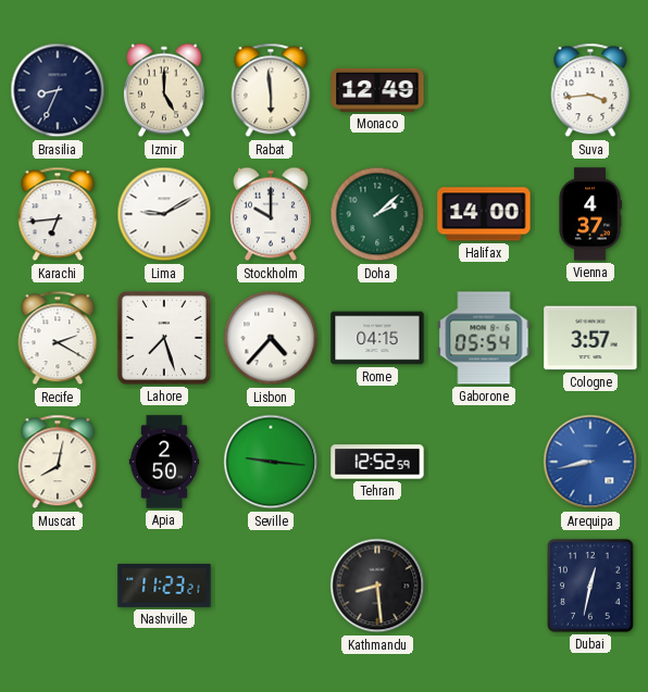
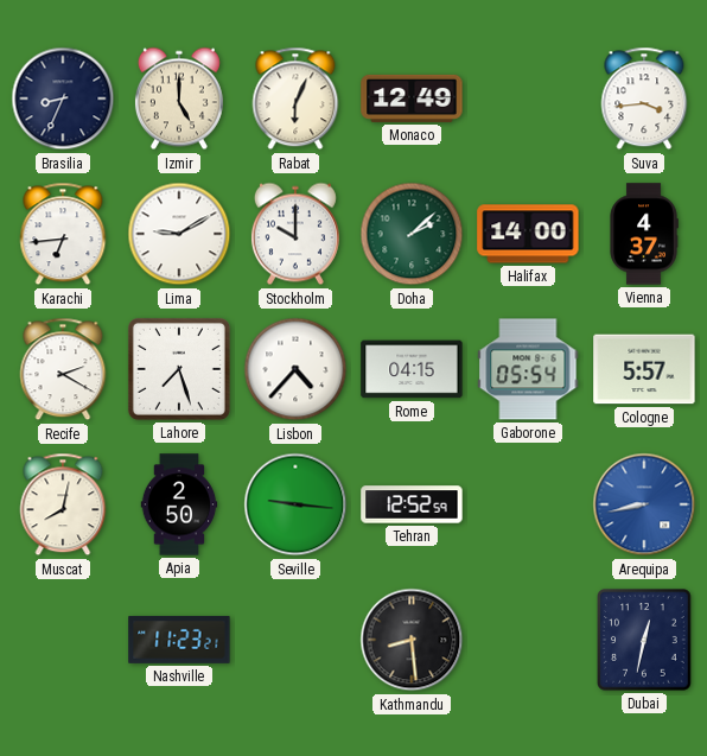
Rabat: 5:59 -> 6:04 (295, 99)
Cologne: 3:57 -> 5:57 (644, 369)
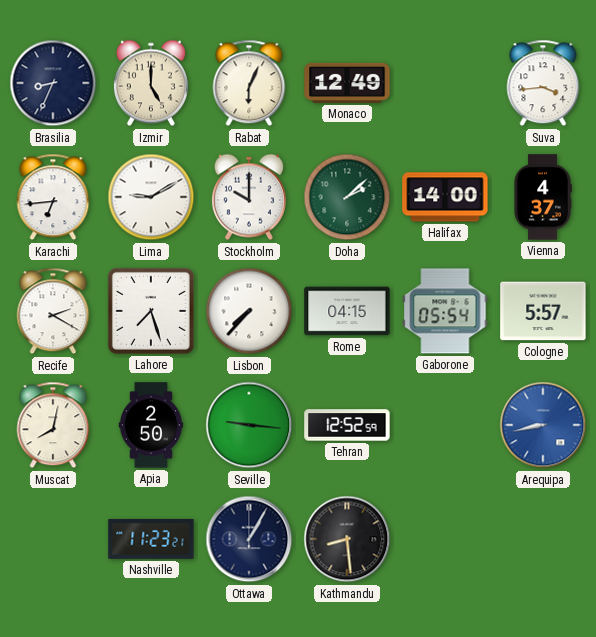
Lisbon: 4:37 -> 7:37 (249, 311)
Ottawa: none -> 1:05 (249, 539)
Dubai: 12:32 -> none (644, 640)
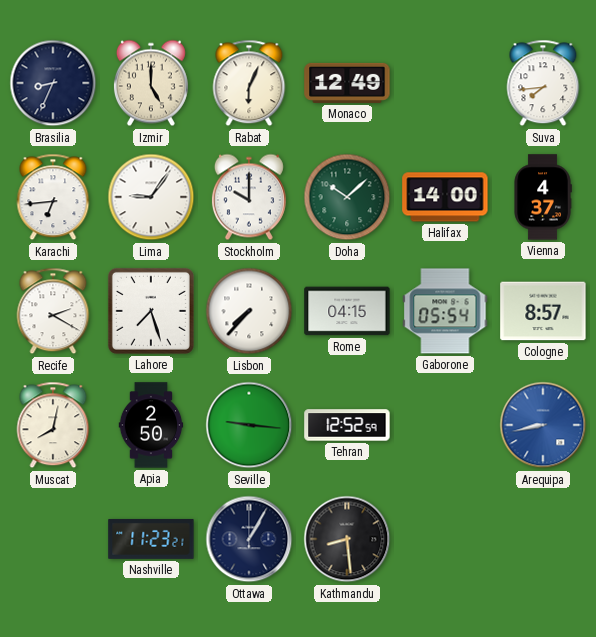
Suva: 3:44 -> 7:44 (543, 83)
Lima: 9:10 -> 9:06 (151, 197)
Doha: 2:08 -> 10:08 (347, 197)
Cologne: 5:57 -> 8:57 (543, 311)
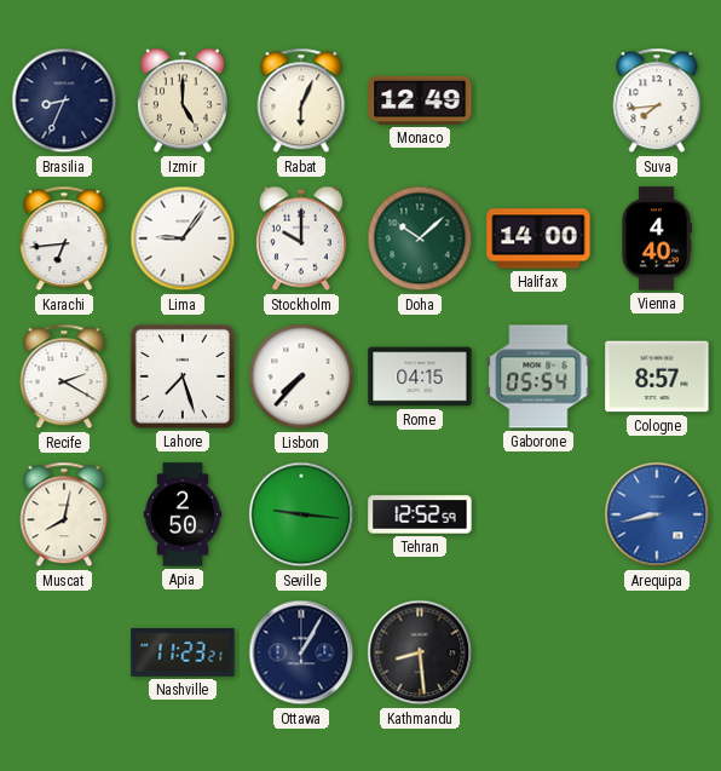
Vienna: 4:37 -> 4:40 (657, 238)
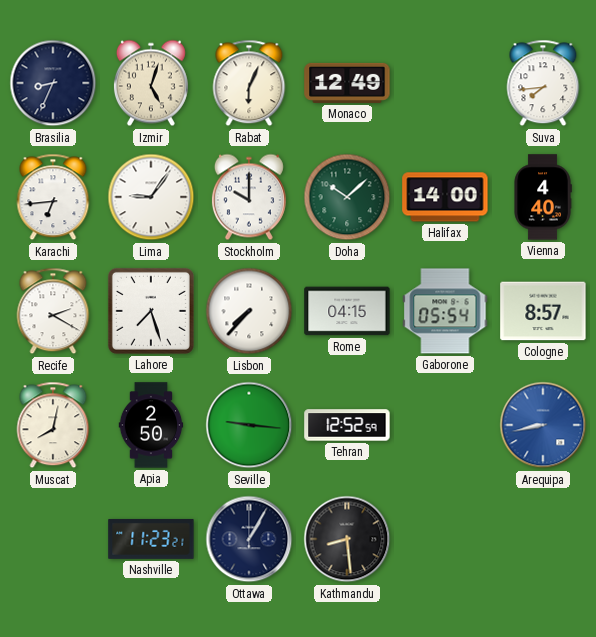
Izmir: 5:00 -> 5:03 (151, 83)
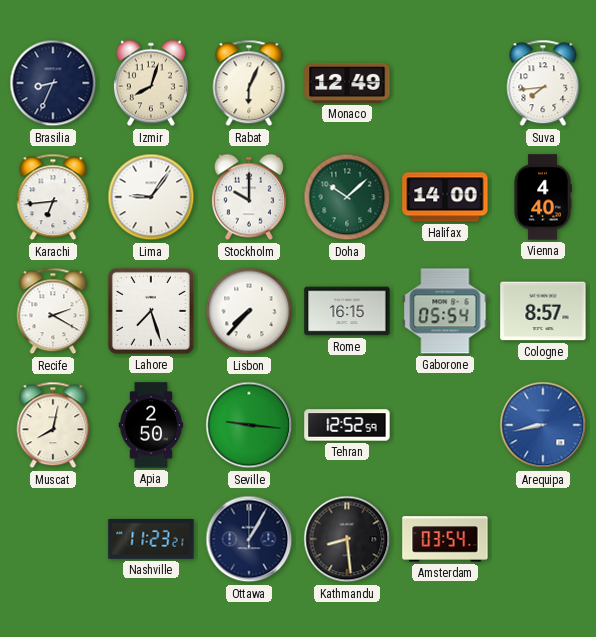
Izmir: 5:03 -> 8:03 (151, 83)
Rome: 04:15 -> 16:15 (347, 311)
Amsterdam: none -> 03:54 (445, 539)
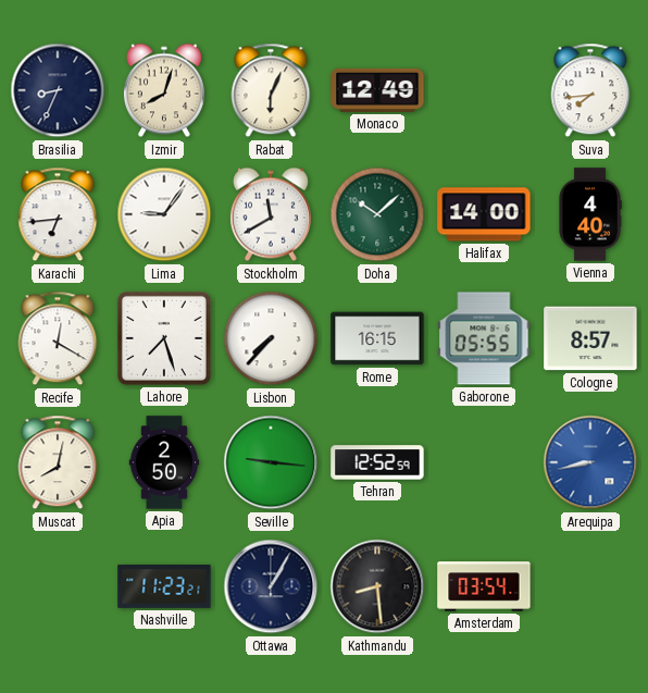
Stockholm: 10:00 -> 11:40 (271, 214)
Recife: 2:20 -> 12:20 (58, 338)
Gaborone: 05:54 -> 05:55 (484, 338)
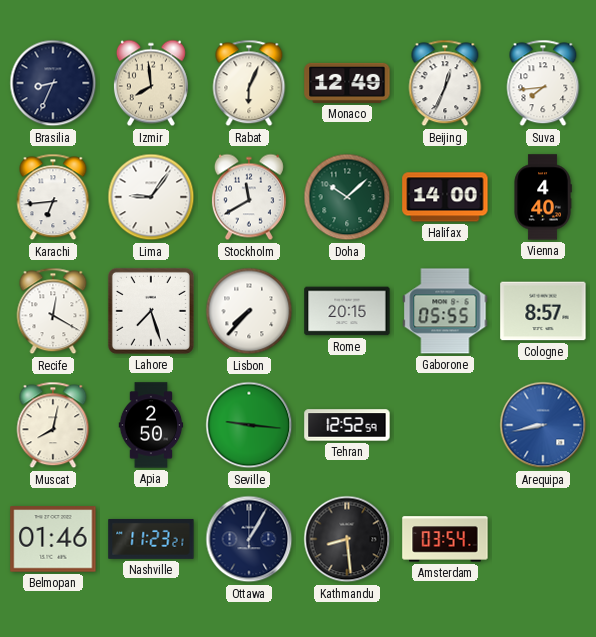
Izmir: 8:03 -> 7:59 (151, 83)
Beijing: none -> 12:34 (445, 83)
Rome: 16:15 -> 20:15 (347, 311)
Belmopan: none -> 01:46 (53, 539)
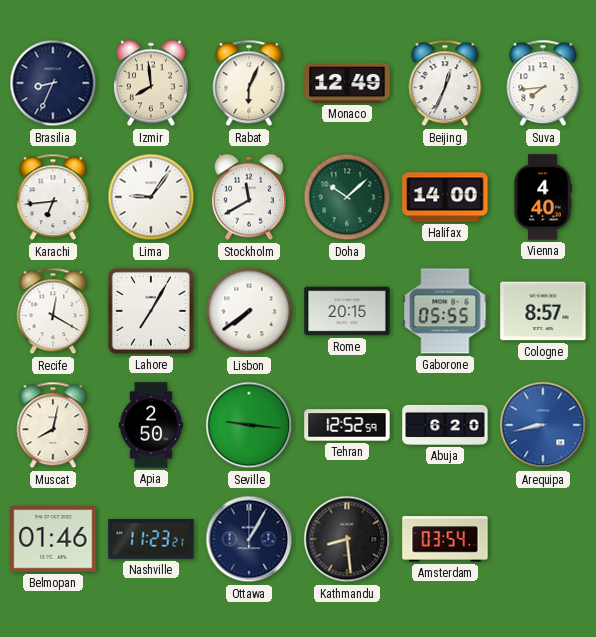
Lahore: 7:27 -> 7:05 (151, 311)
Lisbon: 7:37 -> 7:39 (249, 311)
Abuja: none -> 6:20 (445, 425)
